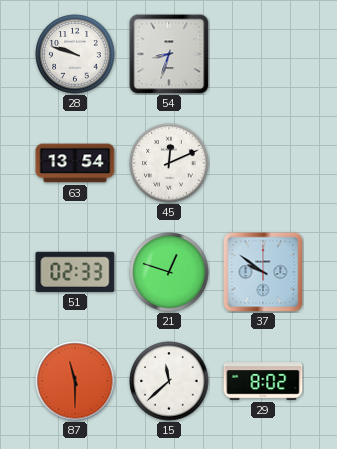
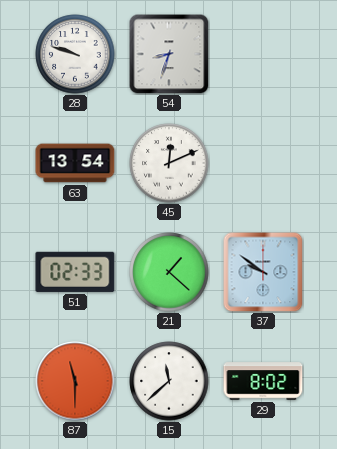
21: 12:48 -> 1:22 (169, 272)
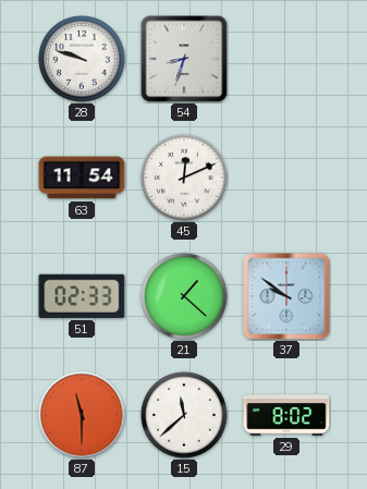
63: 13:54 -> 11:54 (82, 178)
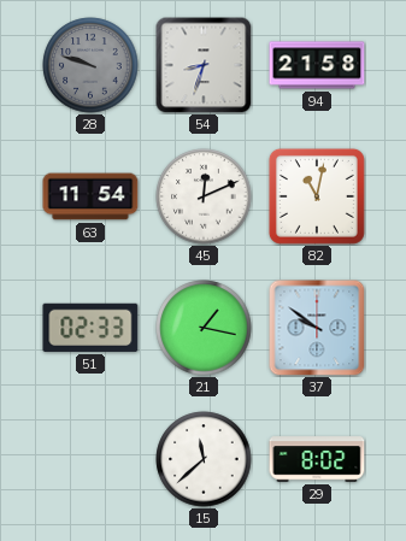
28 dial: white -> grey (90, 65)
94: none -> 21:58 (317, 65)
82: none -> 11:02 (317, 196)
21: 1:22 -> 1:17 (204, 328)
87: 11:30 -> none (82, 415)
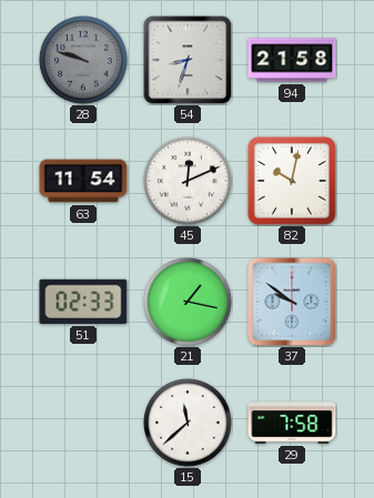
82: 11:02 -> 10:02 (292, 181)
29: 8:02 -> 7:58 (292, 423)
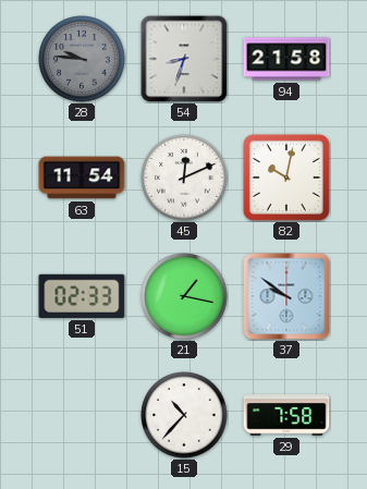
28: 9:48 -> 9:46 (82, 59)
15: 11:38 -> 10:37 (184, 415)
